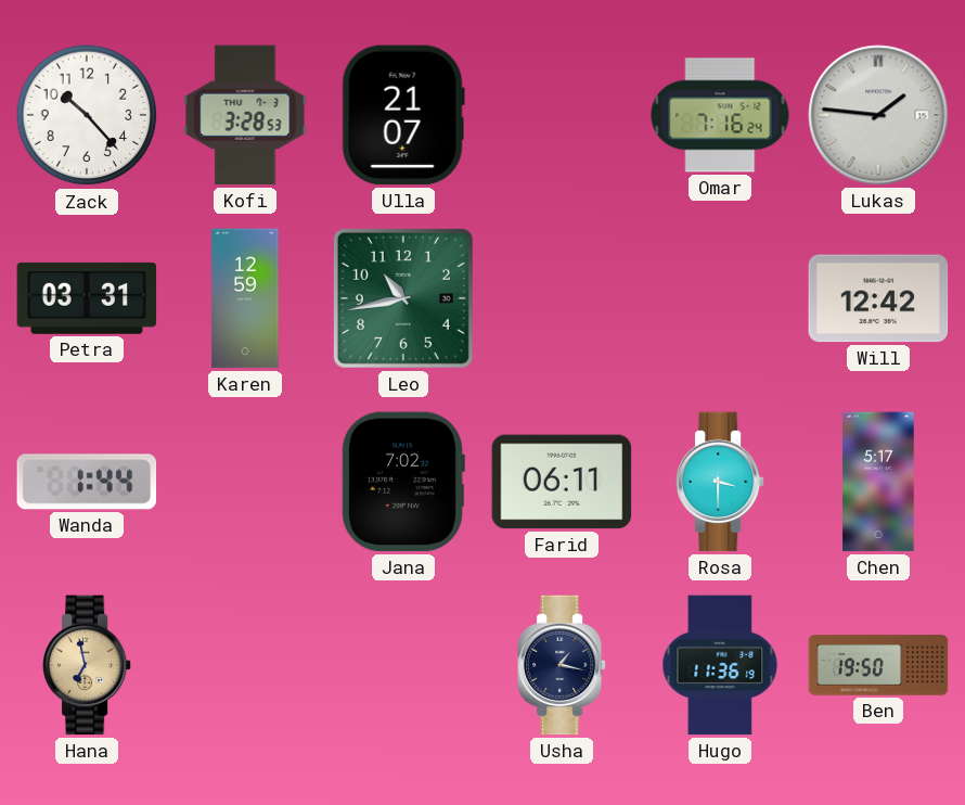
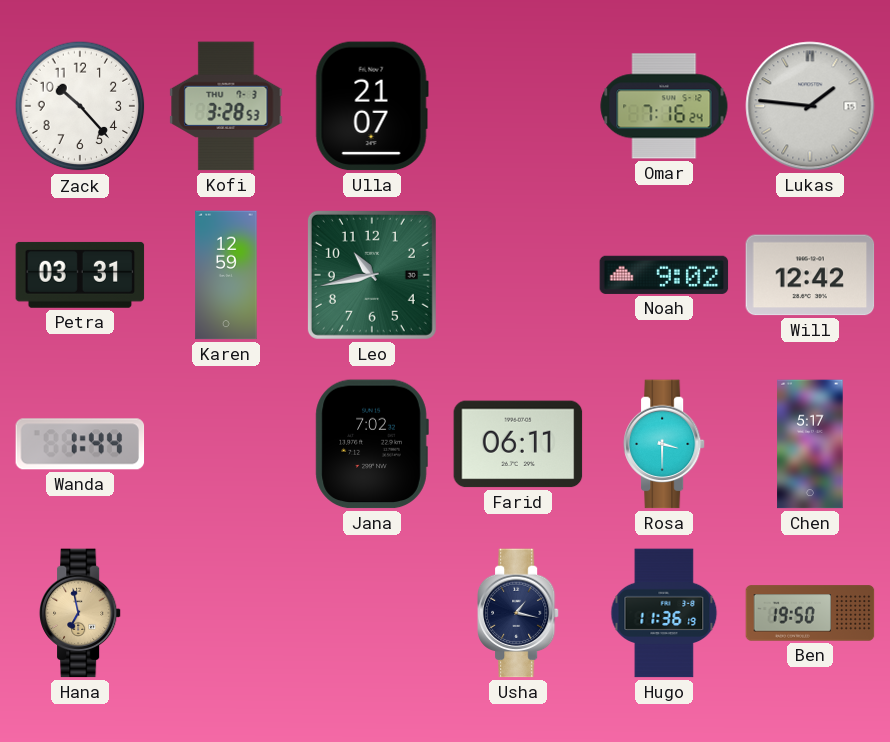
Noah: none -> 9:02 (664, 275)
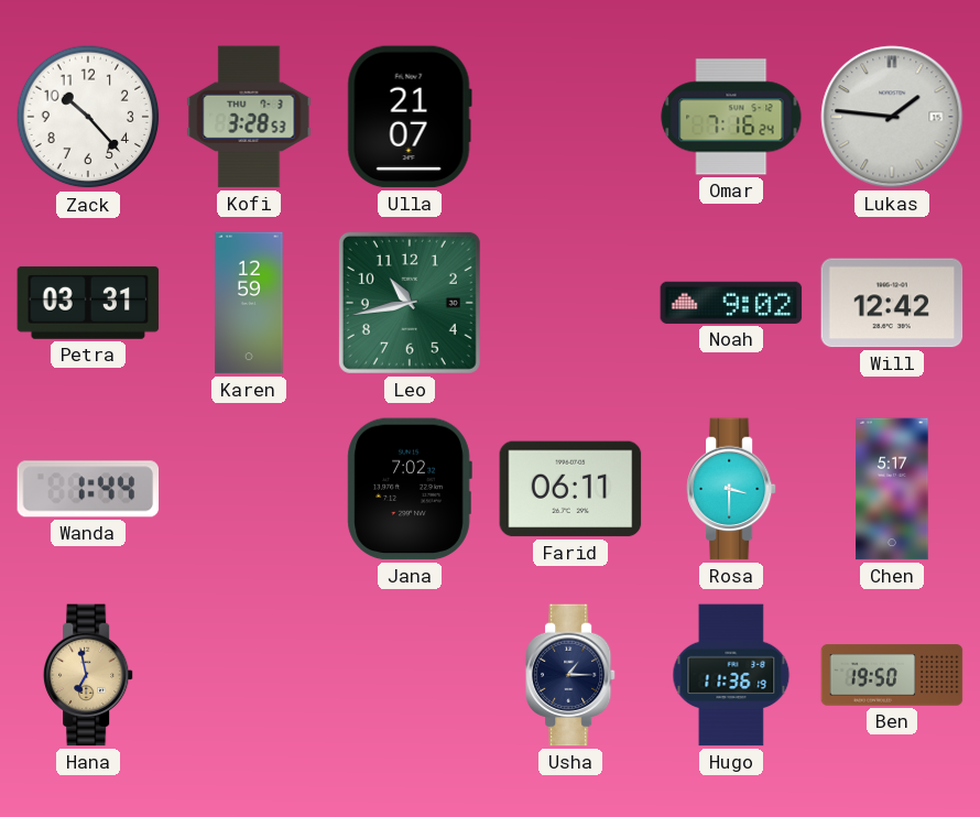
Usha: 1:17 -> 1:15 (570, 675)
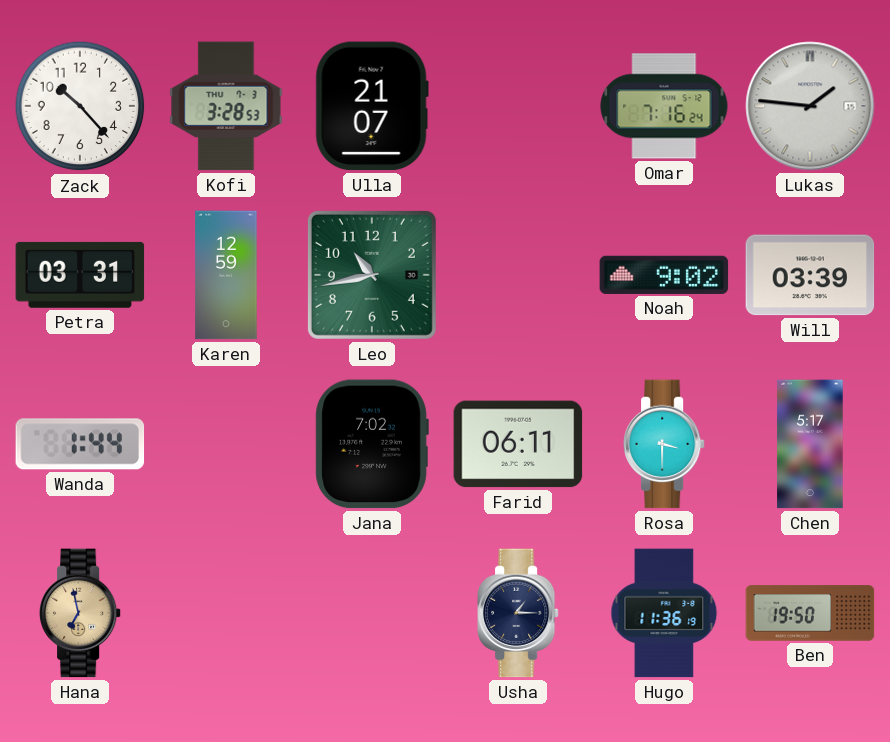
Will: 12:42 -> 03:39 (810, 275)
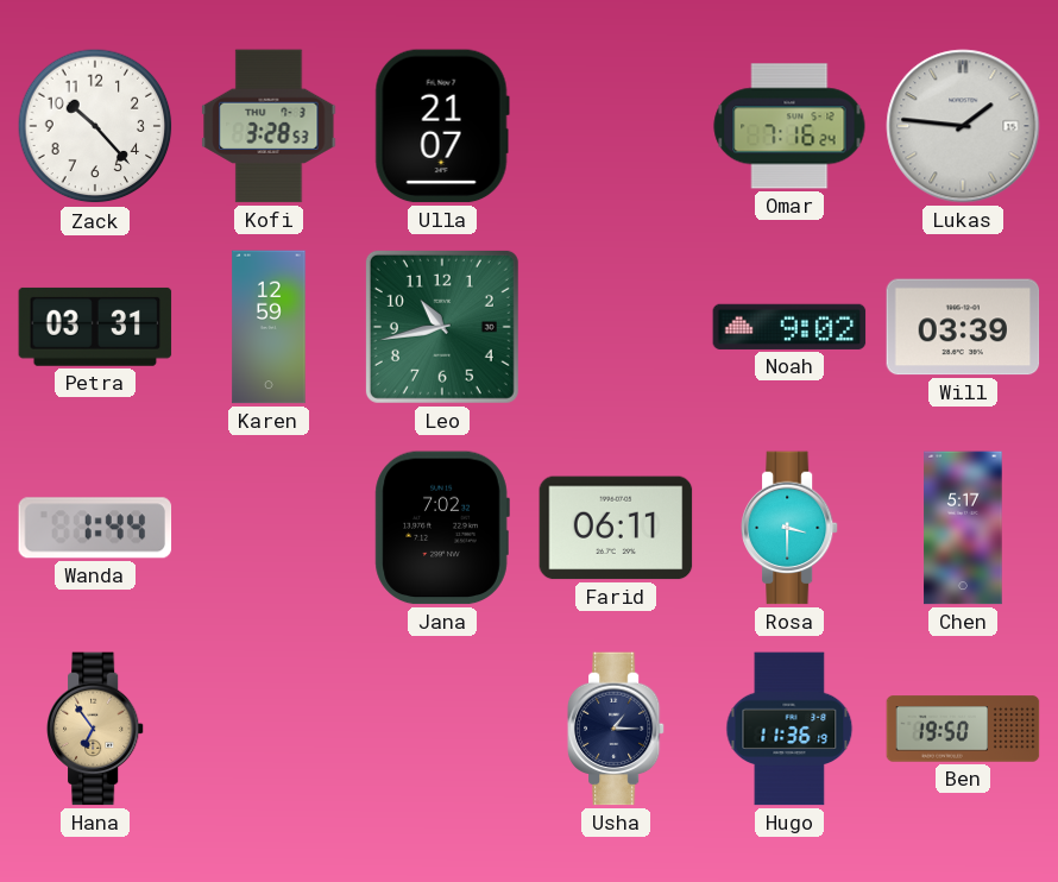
Hana: 6:58 -> 6:54 (95, 729)
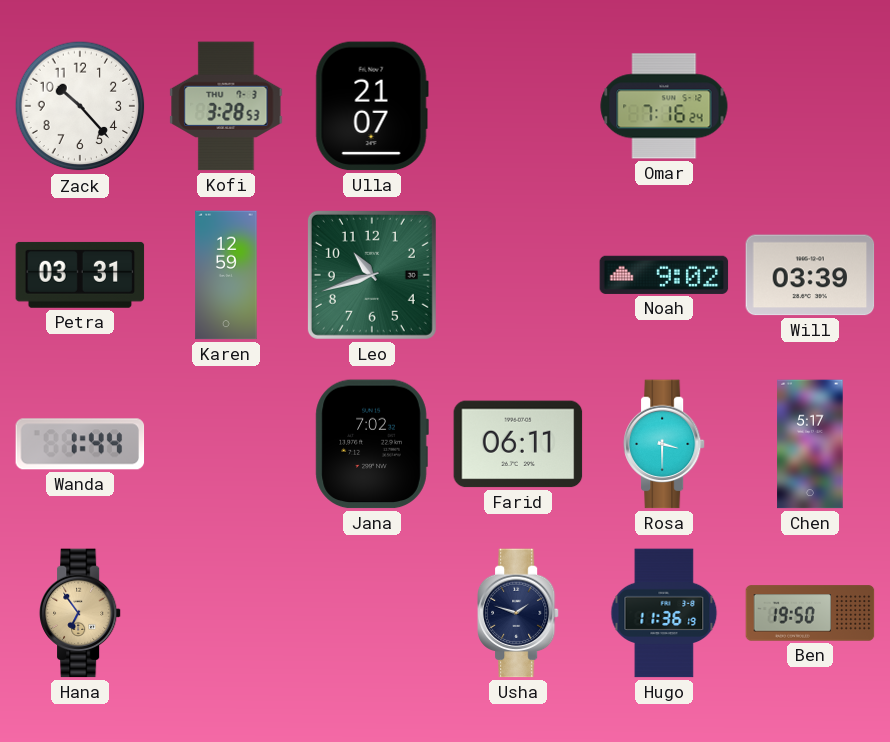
Lukas: 1:46 -> none (963, 126)
Leo: 10:43 -> 10:42 (372, 275)
Usha: 1:15 -> 1:48 (518, 613)
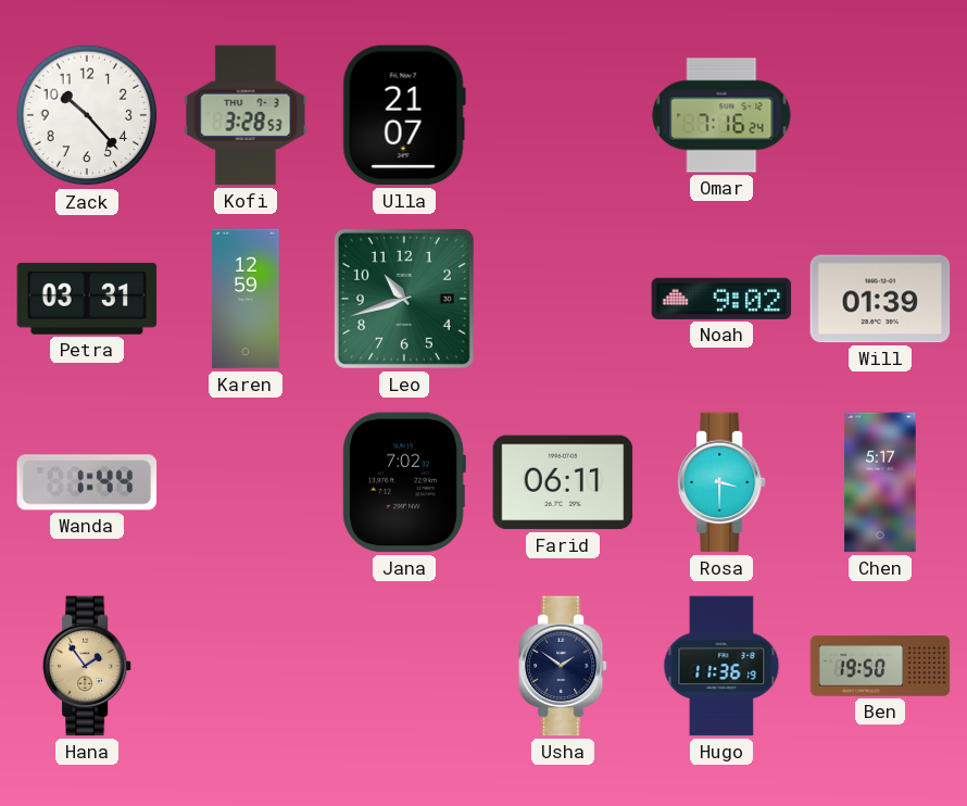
Will: 03:39 -> 01:39 (880, 299)
Hana: 6:54 -> 1:54 (87, 666)
Usha: 1:48 -> 1:51 (563, 666)
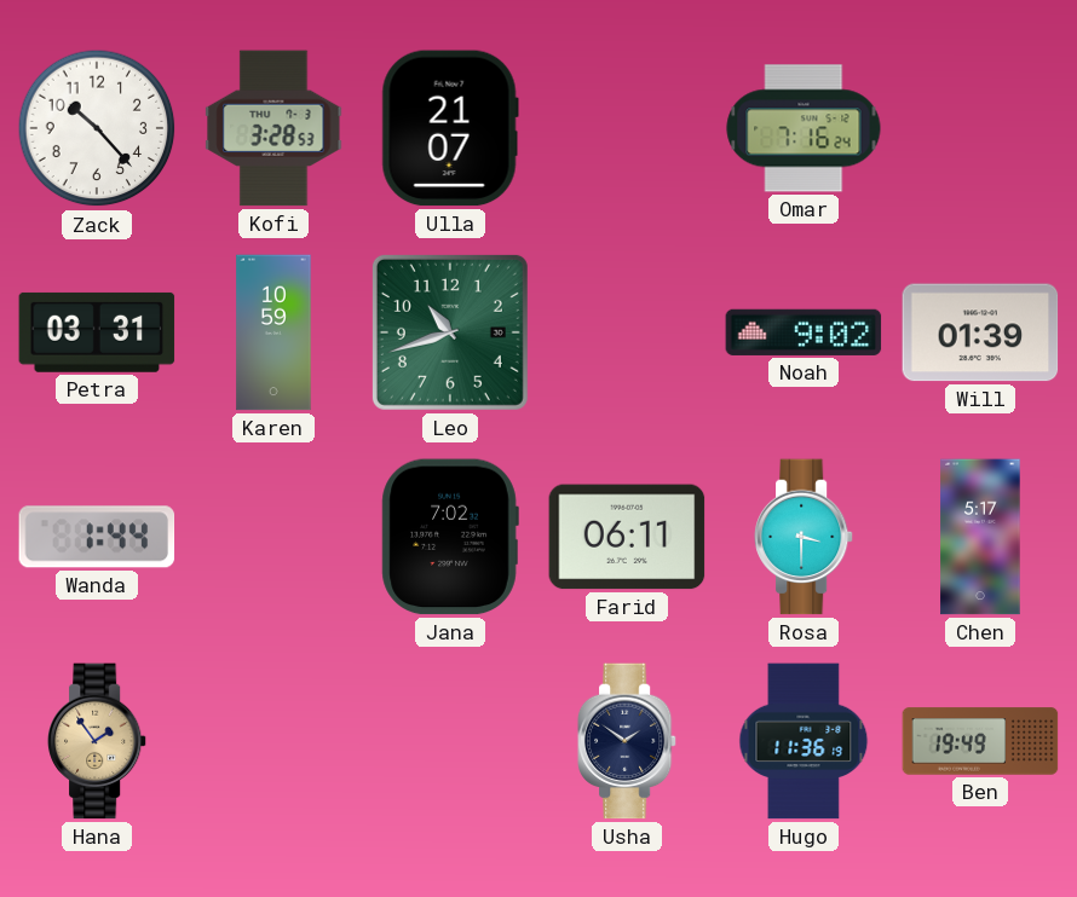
Karen: 12:59 -> 10:59 (273, 332)
Ben: 19:50 -> 19:49 (980, 741)
